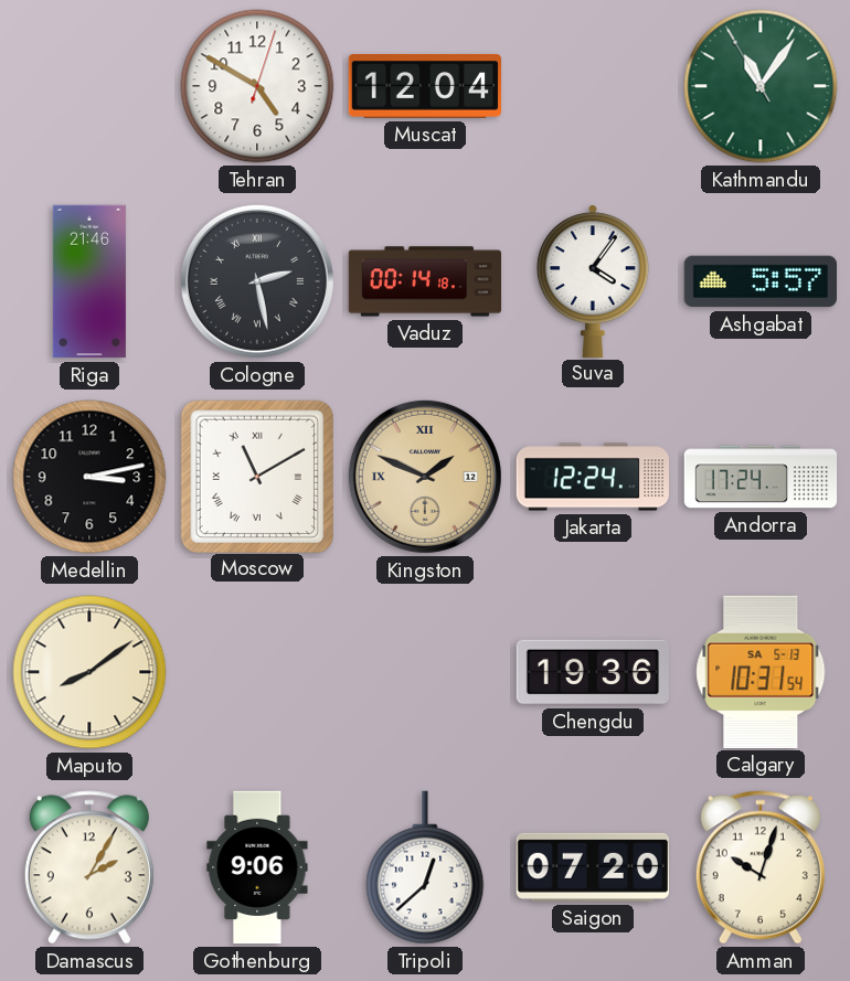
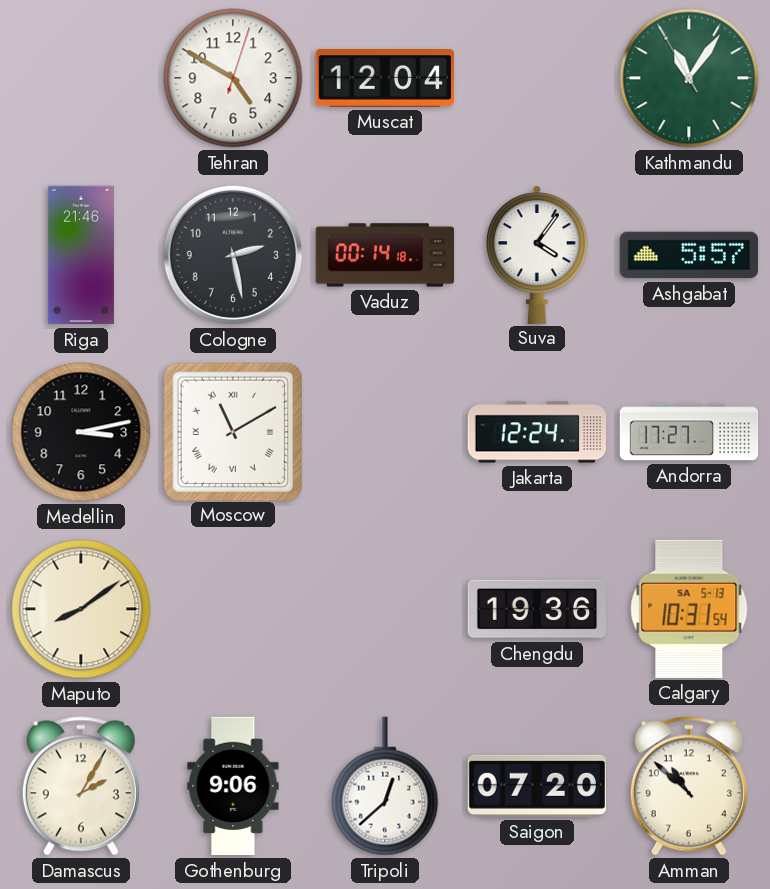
Cologne numerals: Roman -> Arabic (233, 255)
Kingston: 1:49 -> none (425, 477)
Andorra: 17:24 -> 17:27 (689, 432)
Amman: 10:03 -> 10:52 (689, 786)
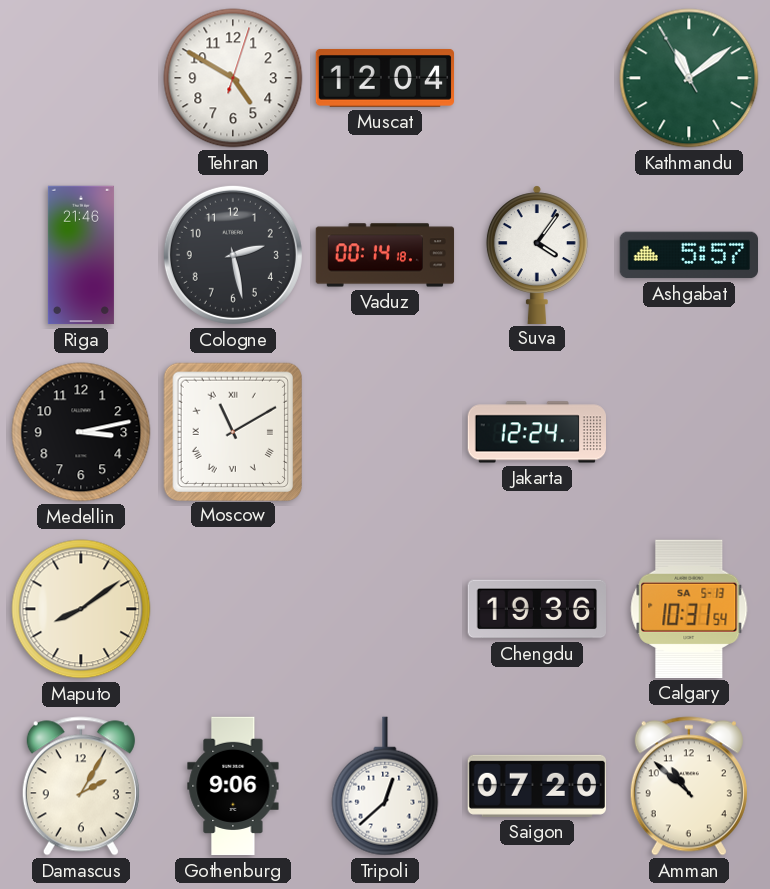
Kathmandu: 11:05 -> 11:08 (689, 78)
Andorra: 17:27 -> none (689, 432)
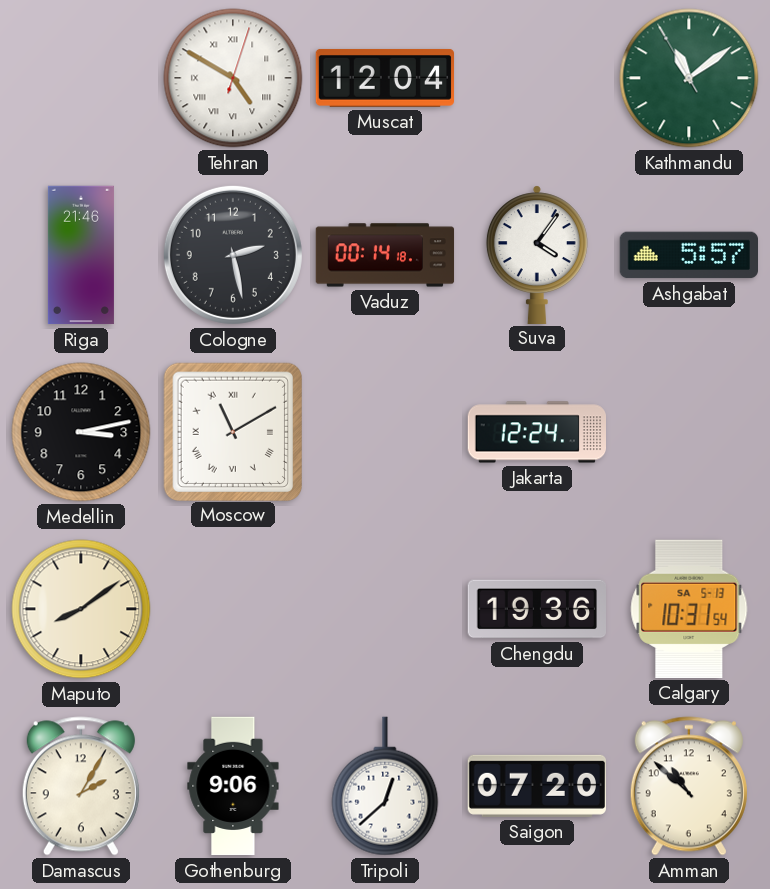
Tehran numerals: Arabic -> Roman (233, 78)
